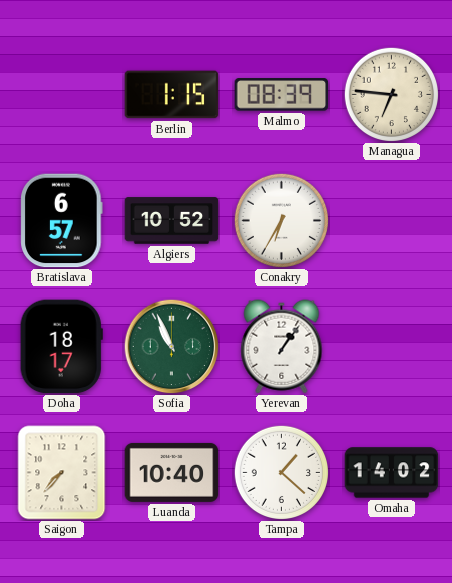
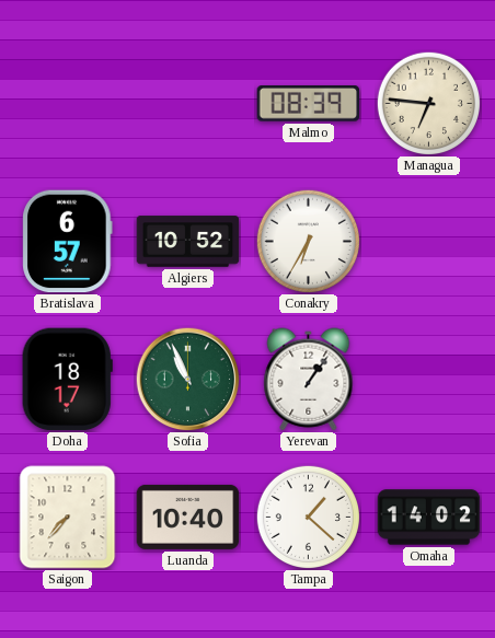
Berlin: 1:15 -> none (172, 95)
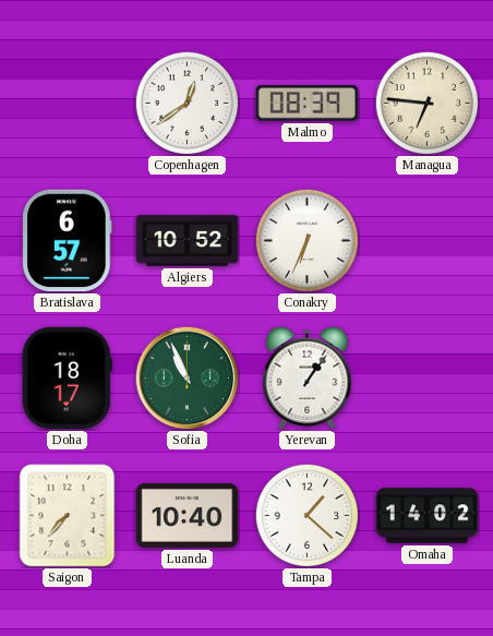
Copenhagen: none -> 12:39 (187, 103)
Conakry: 6:35 -> 6:34 (306, 240)
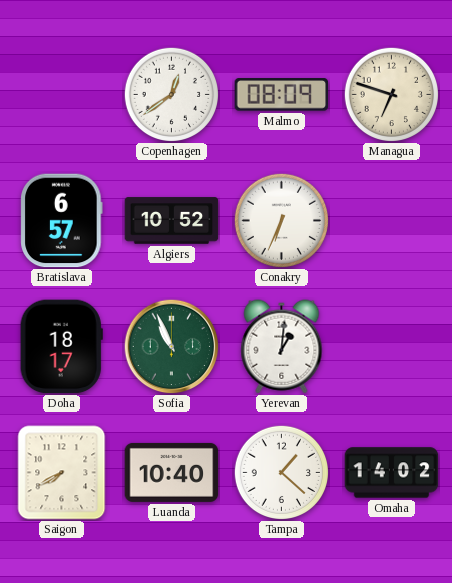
Malmo: 08:39 -> 08:09 (282, 95)
Managua: 6:46 -> 6:48 (391, 94)
Yerevan: 1:06 -> 1:01 (282, 347)
Saigon: 7:37 -> 7:40 (62, 473)
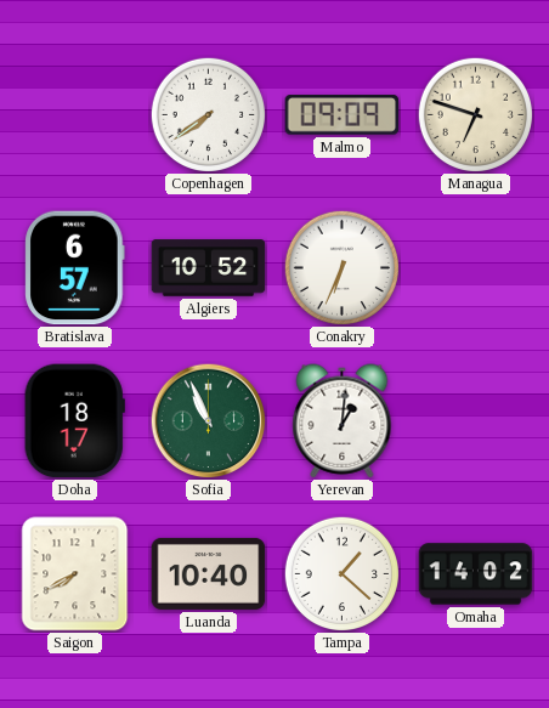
Copenhagen: 12:39 -> 7:39 (208, 114)
Malmo: 08:09 -> 09:09 (343, 115)
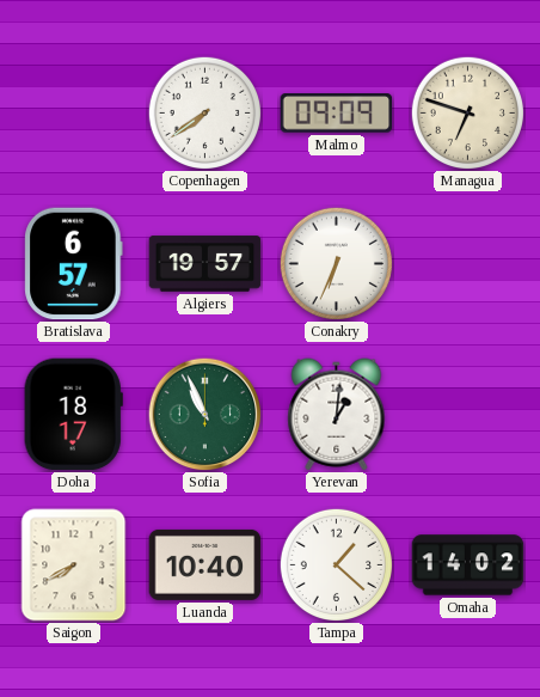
Algiers: 10:52 -> 19:57 (205, 264)
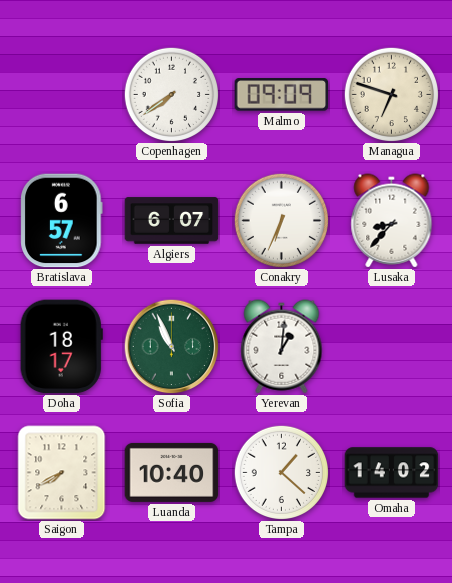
Algiers: 19:57 -> 6:07 (172, 221)
Lusaka: none -> 8:37 (392, 221)
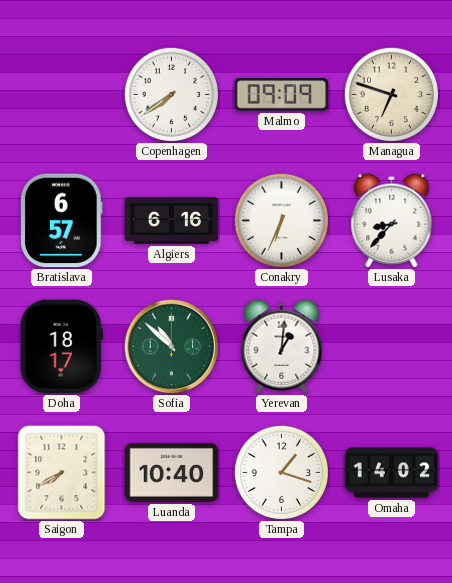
Algiers: 6:07 -> 6:16 (172, 221)
Sofia: 10:56 -> 10:52 (171, 346)
Tampa: 1:22 -> 1:18 (281, 472)
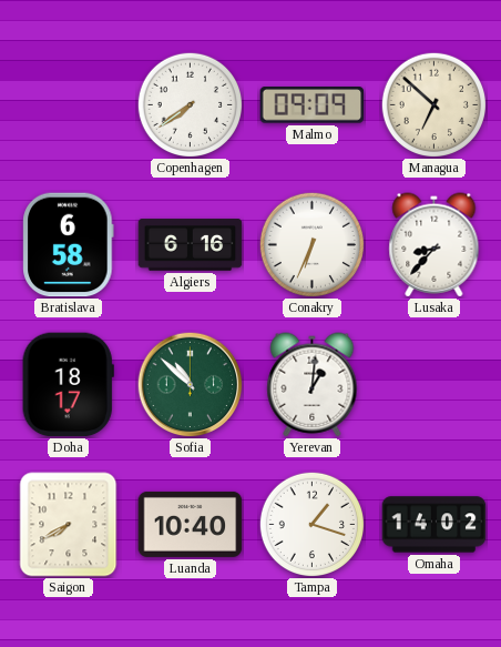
Managua: 6:48 -> 6:52 (433, 104)
Bratislava: 6:57 -> 6:58 (69, 245)
